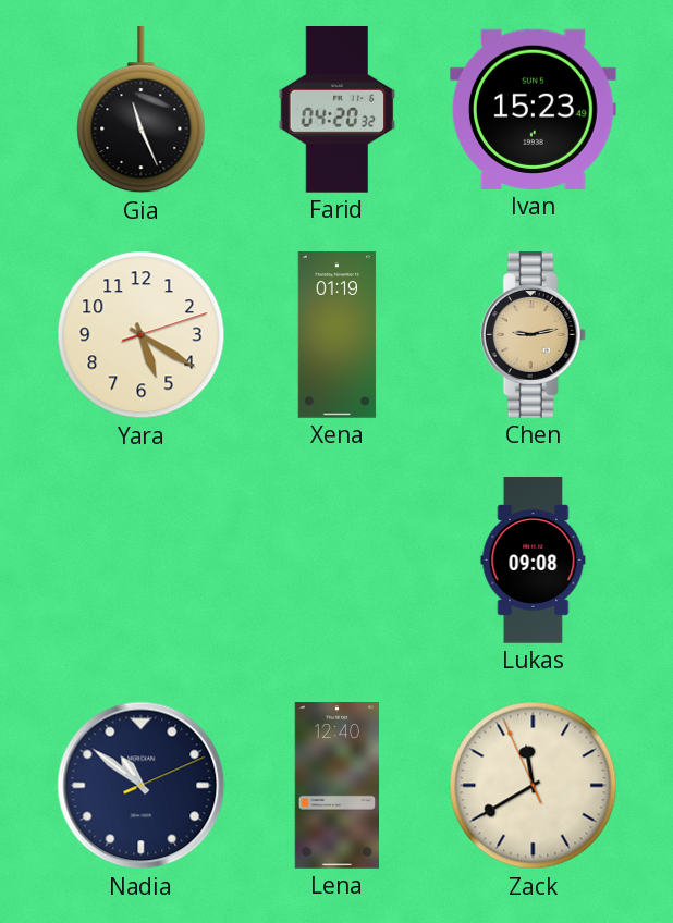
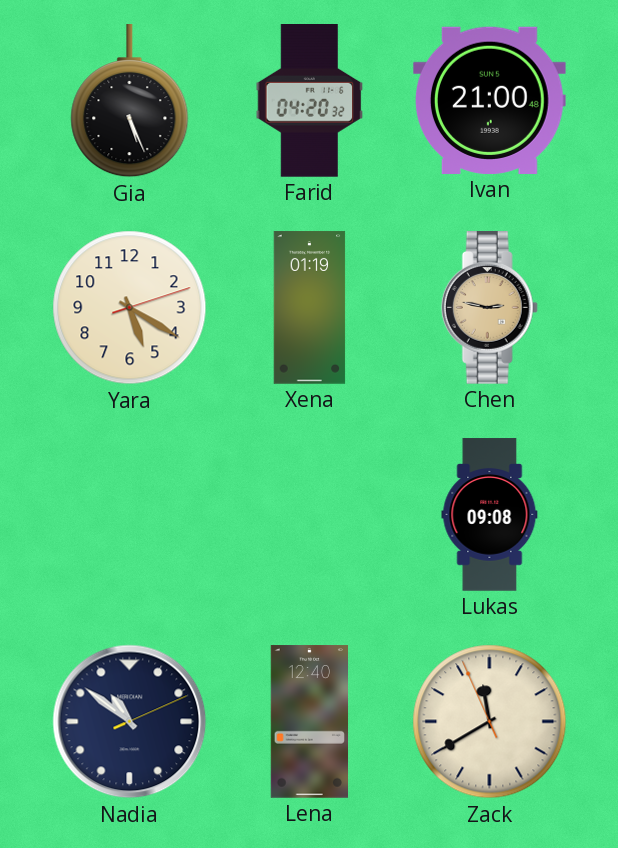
Gia: 11:26 -> 5:26 (130, 102)
Ivan: 15:23 -> 21:00 (490, 100)
Chen: 9:13 -> 2:47 (489, 308)
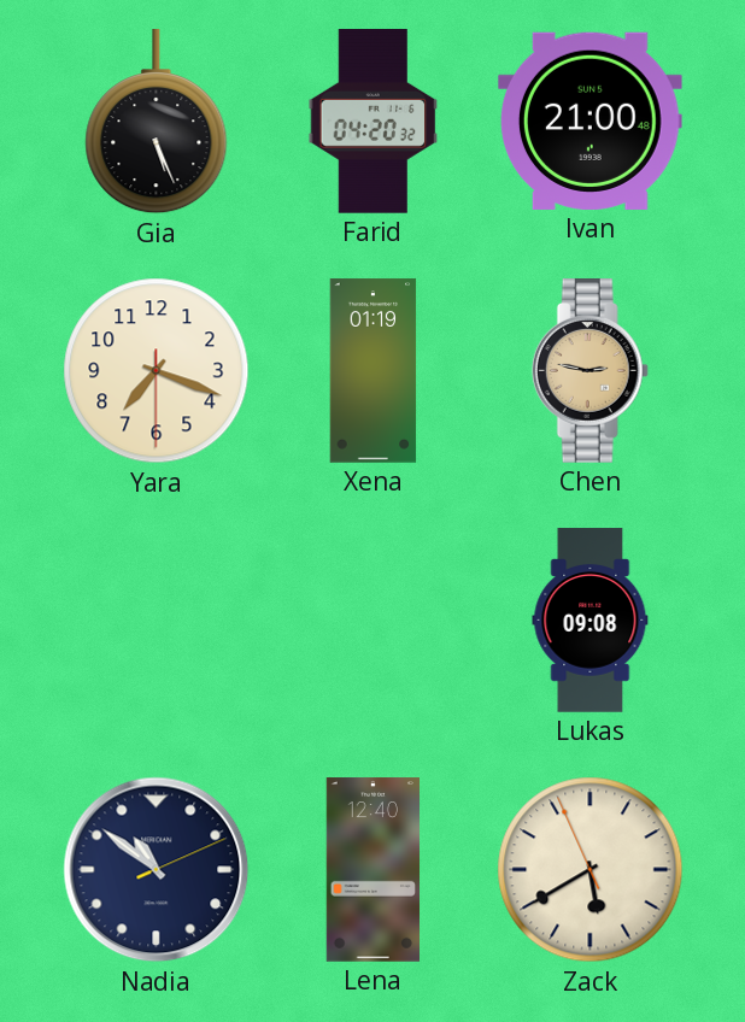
Yara: 5:20 -> 7:18 (157, 371)
Zack: 11:39 -> 5:39 (591, 870)
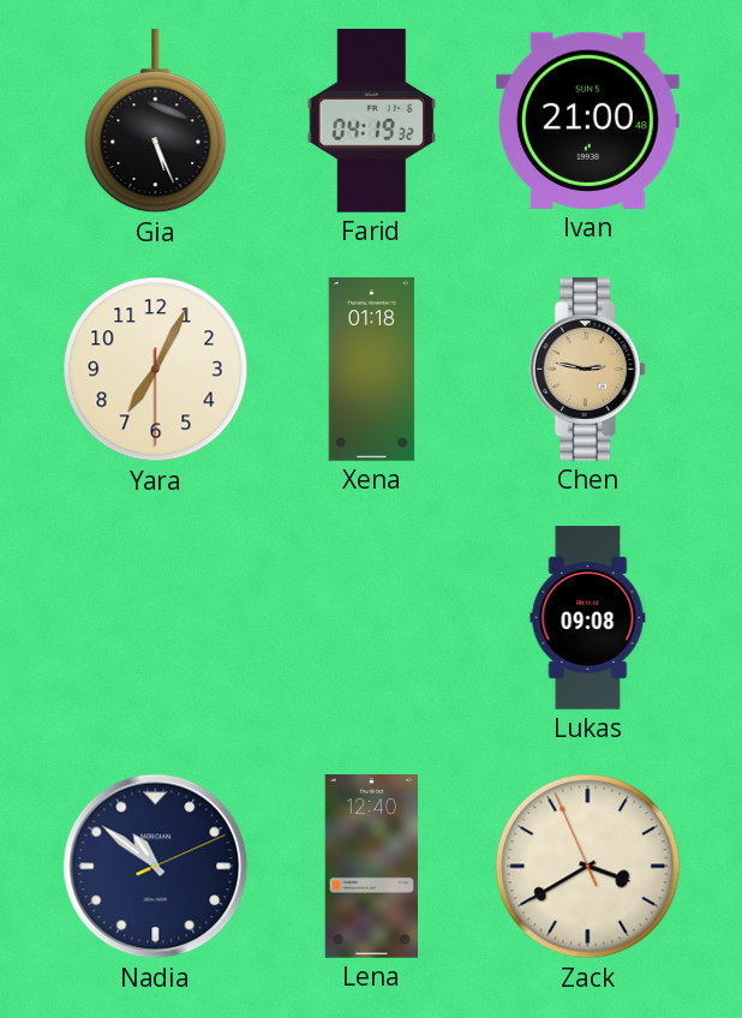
Farid: 04:20 -> 04:19 (372, 121)
Yara: 7:18 -> 7:04 (156, 370)
Xena: 01:19 -> 01:18 (372, 370)
Zack: 5:39 -> 3:39 (588, 867)
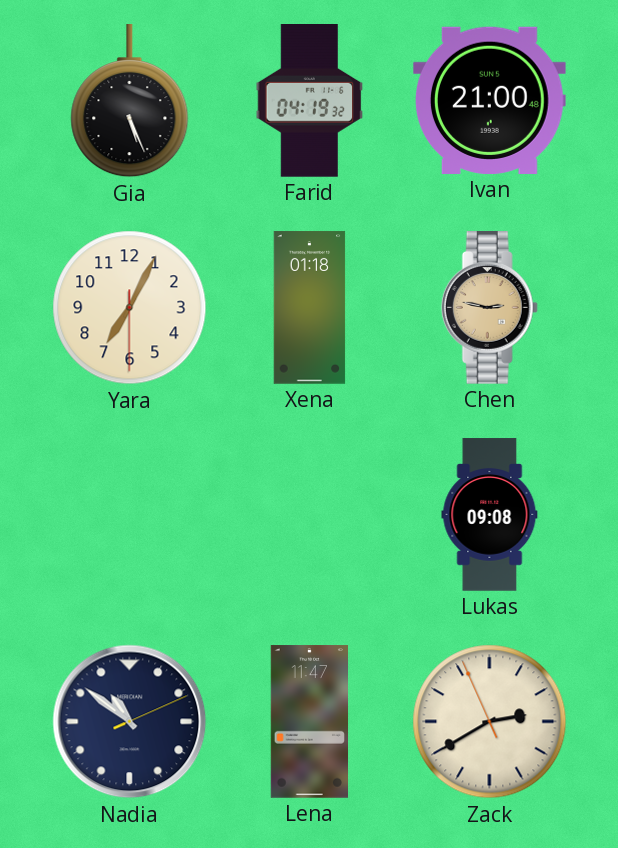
Lena: 12:40 -> 11:47 (309, 722)
Zack: 3:39 -> 2:39 (490, 722)
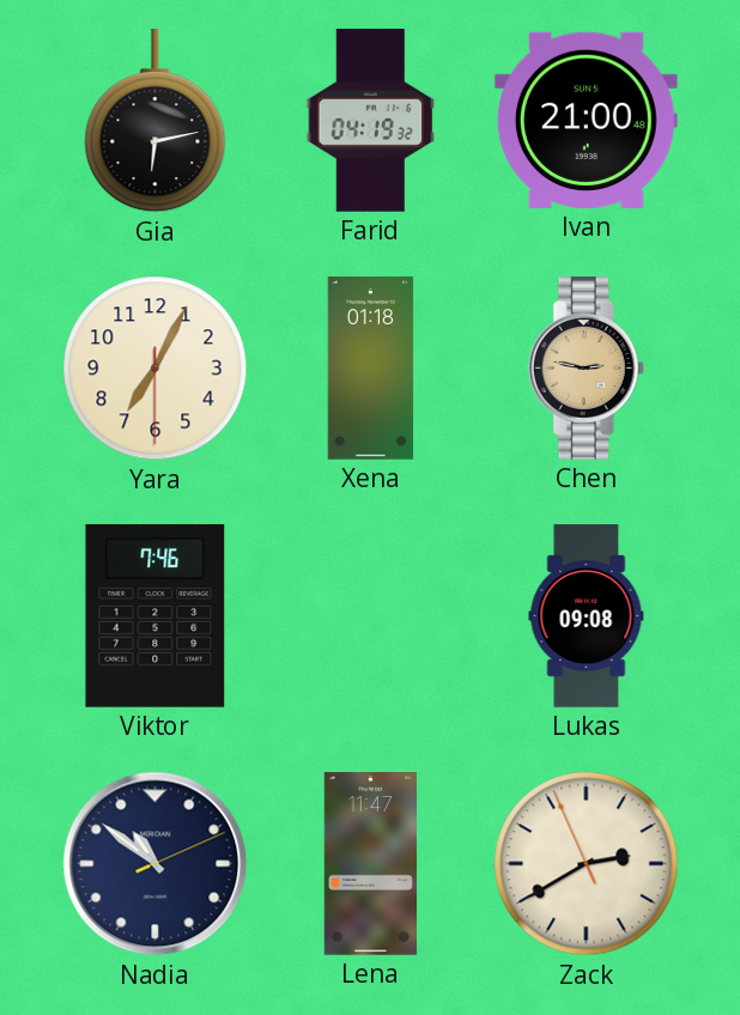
Gia: 5:26 -> 6:13 (156, 122)
Viktor: none -> 7:46 (156, 615)
